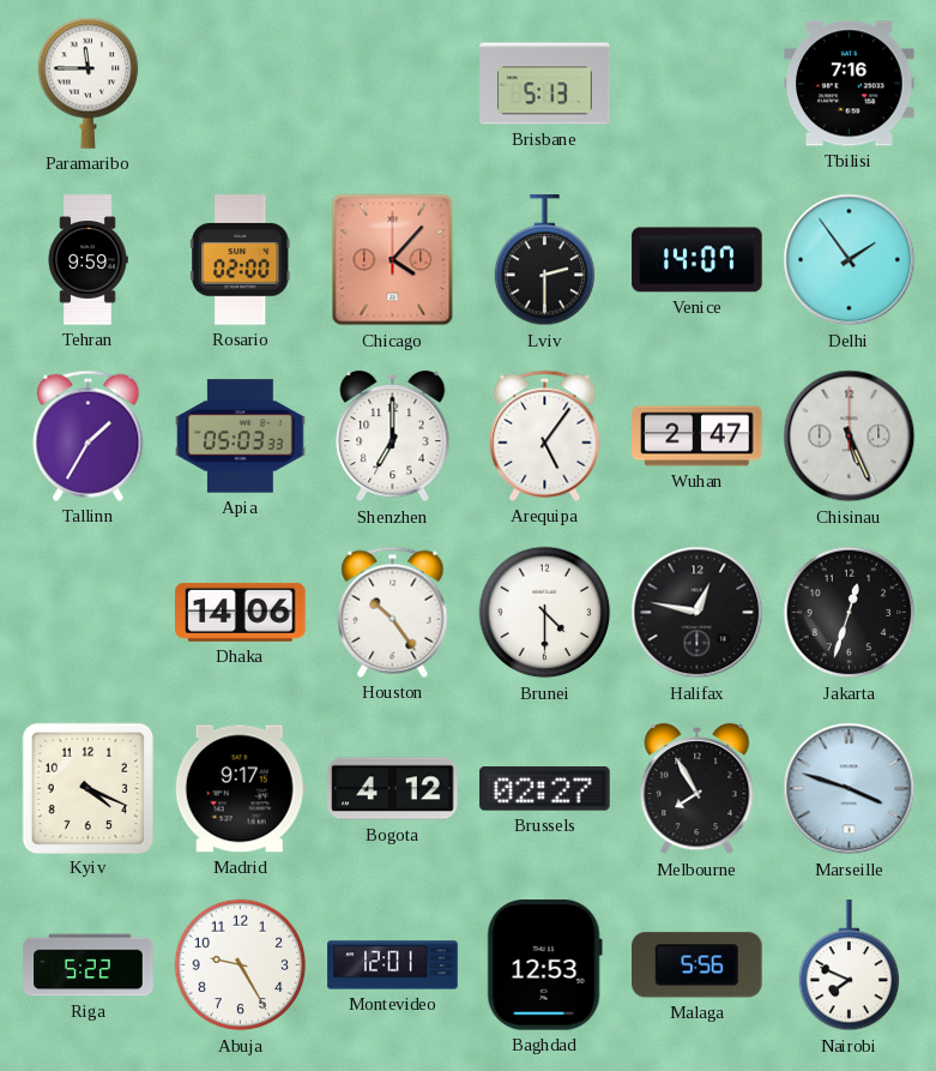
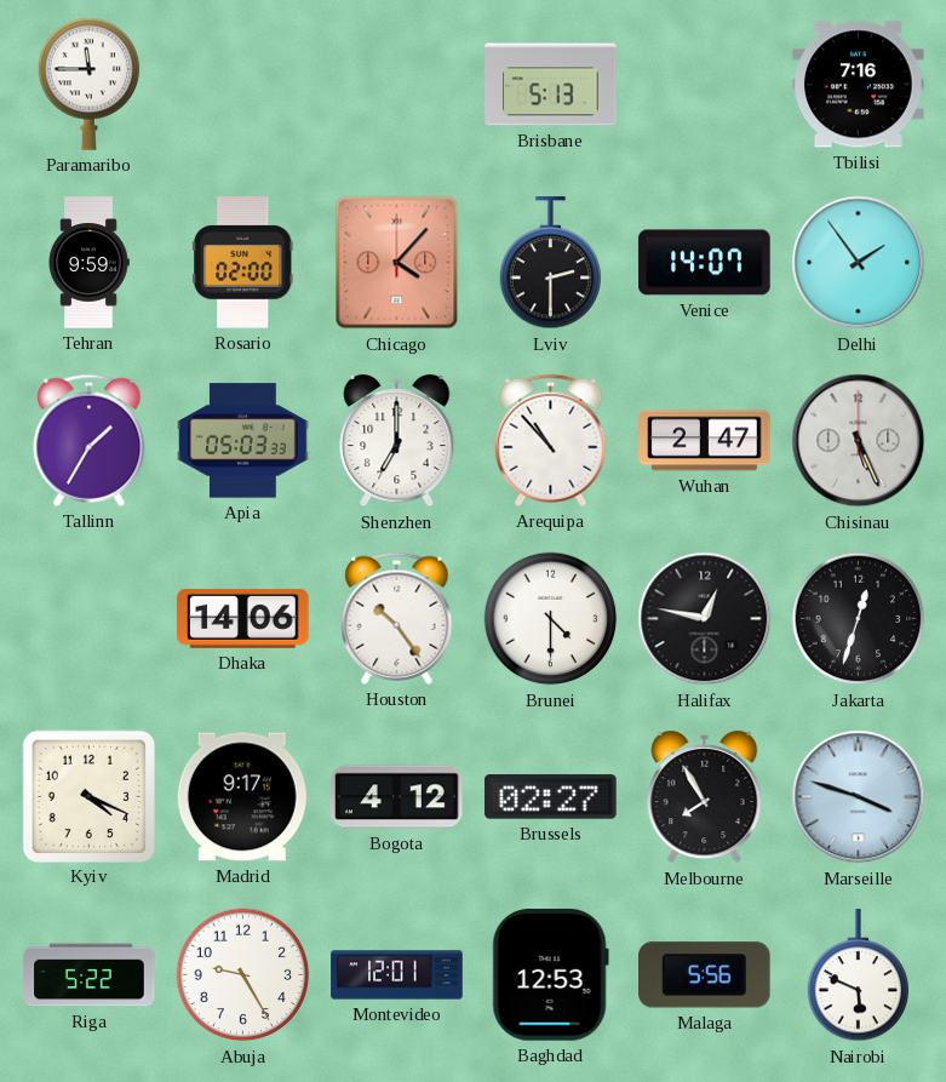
Arequipa: 5:06 -> 10:53 (551, 440)
Nairobi: 7:49 -> 5:49 (859, 975)
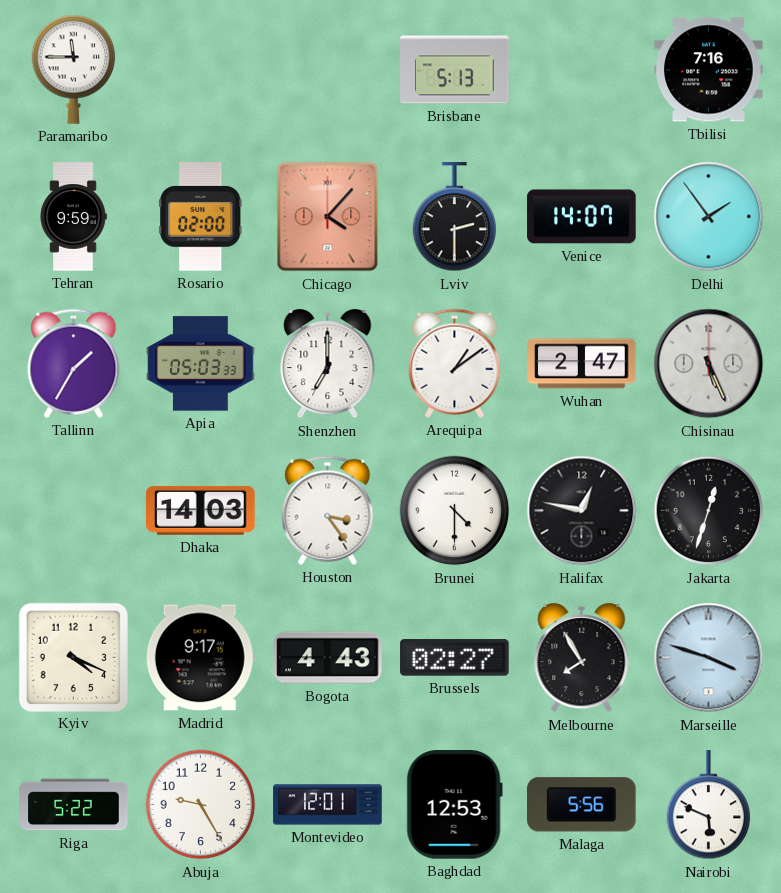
Arequipa: 10:53 -> 1:09 (455, 363)
Dhaka: 14:06 -> 14:03 (201, 510)
Houston: 10:24 -> 3:24 (328, 510)
Bogota: 4:12 -> 4:43 (328, 658)
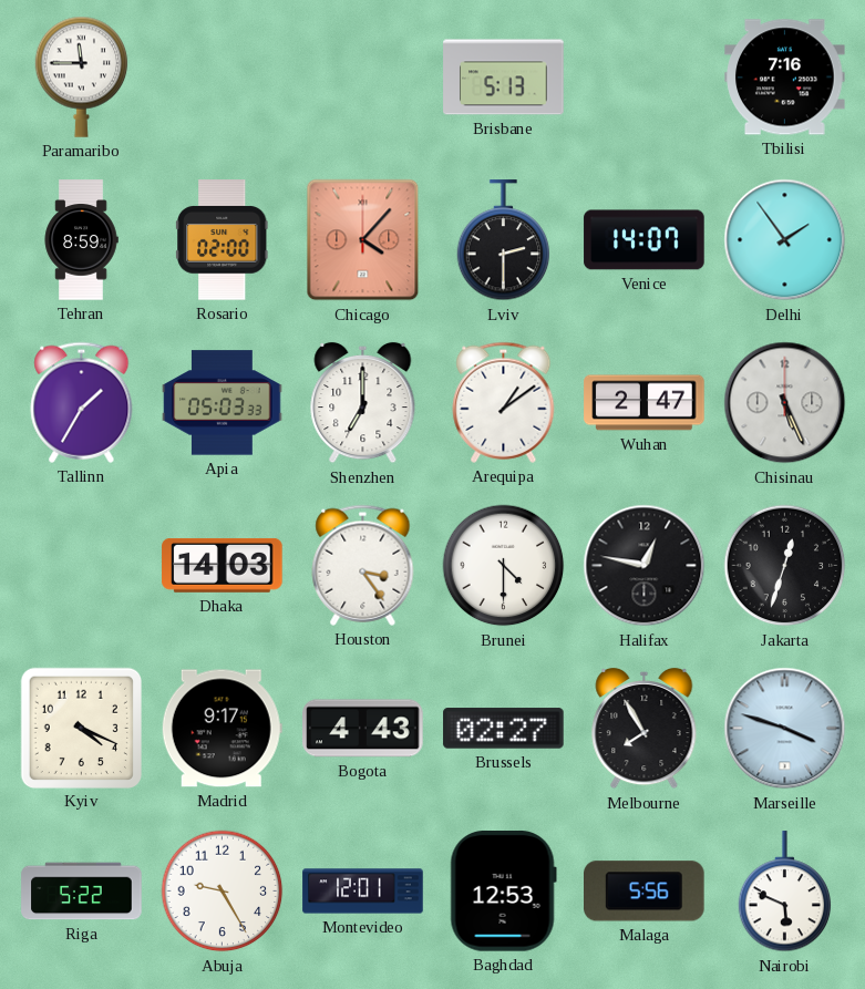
Tehran: 9:59 -> 8:59 (81, 240)
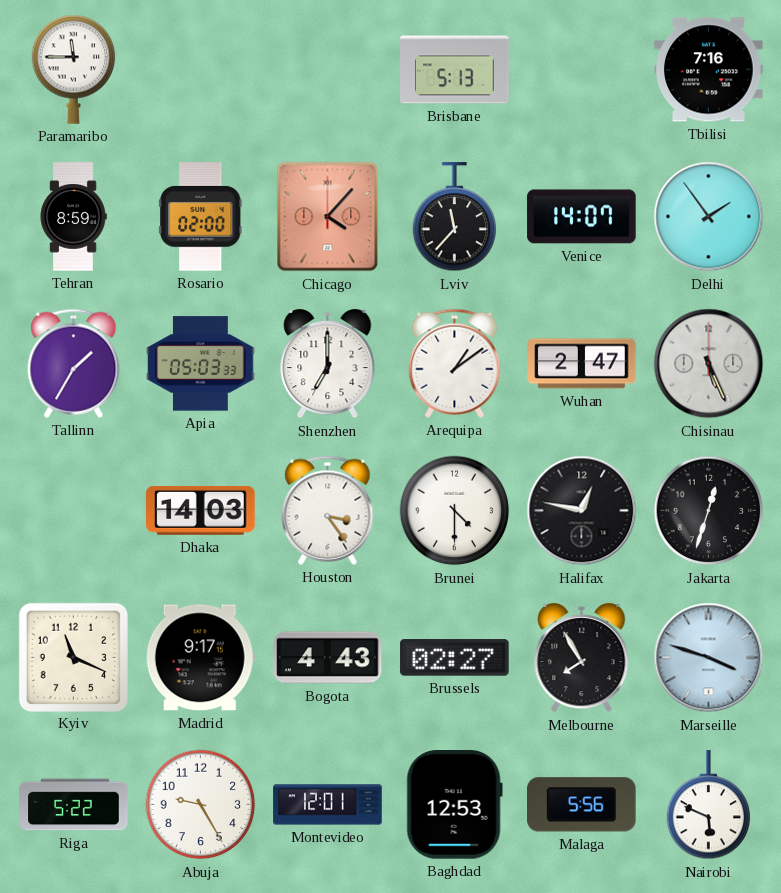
Lviv: 2:30 -> 11:37 (455, 217)
Kyiv: 4:19 -> 11:19 (73, 657)
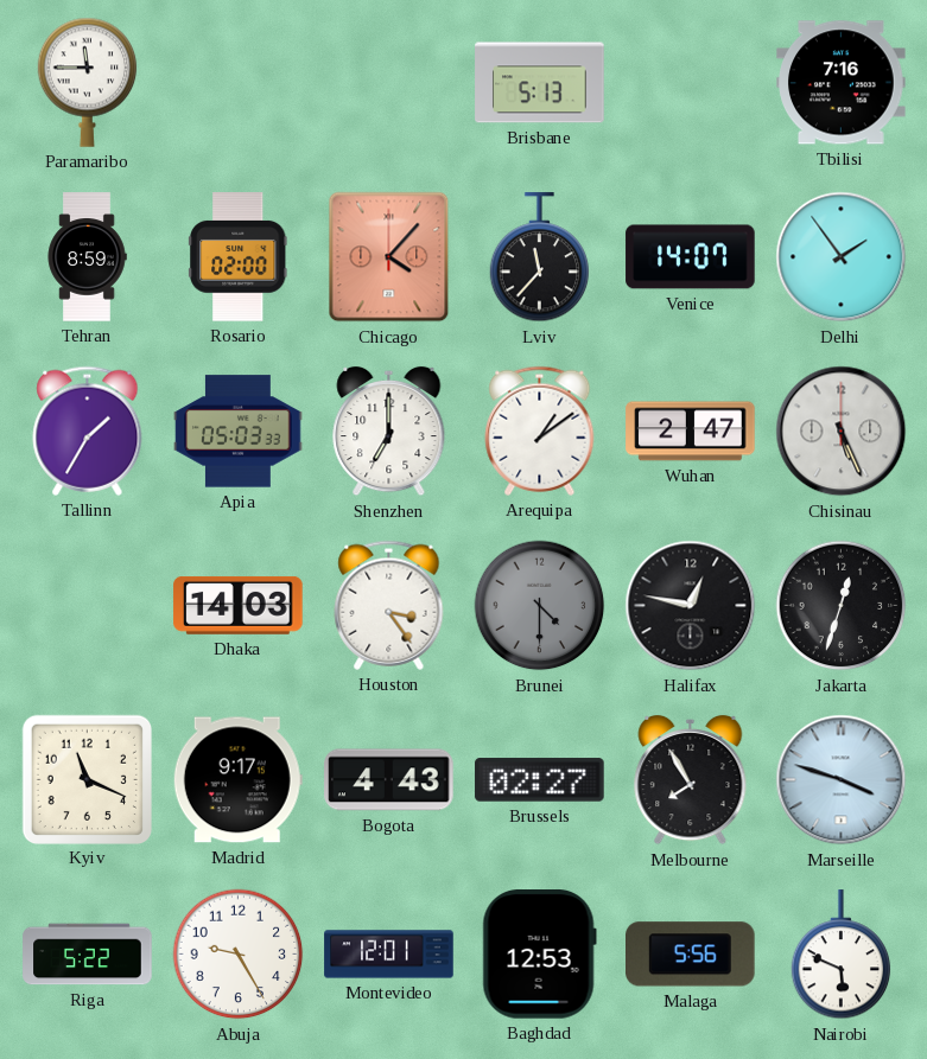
Brunei dial: white -> grey (540, 606)
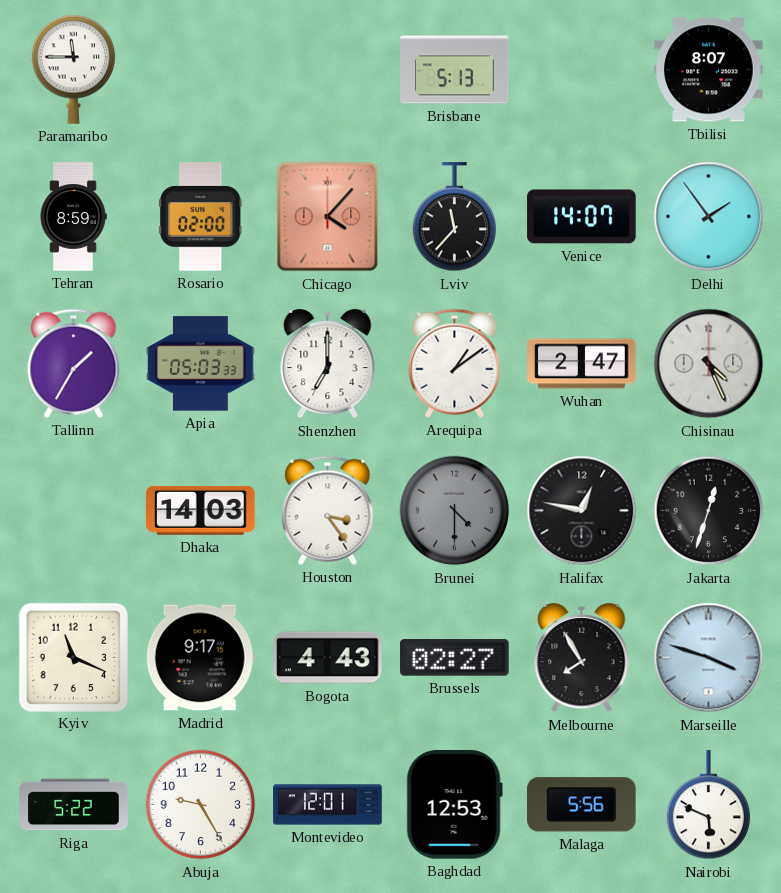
Tbilisi: 7:16 -> 8:07 (709, 70)
Chisinau: 5:26 -> 4:26 (709, 364)
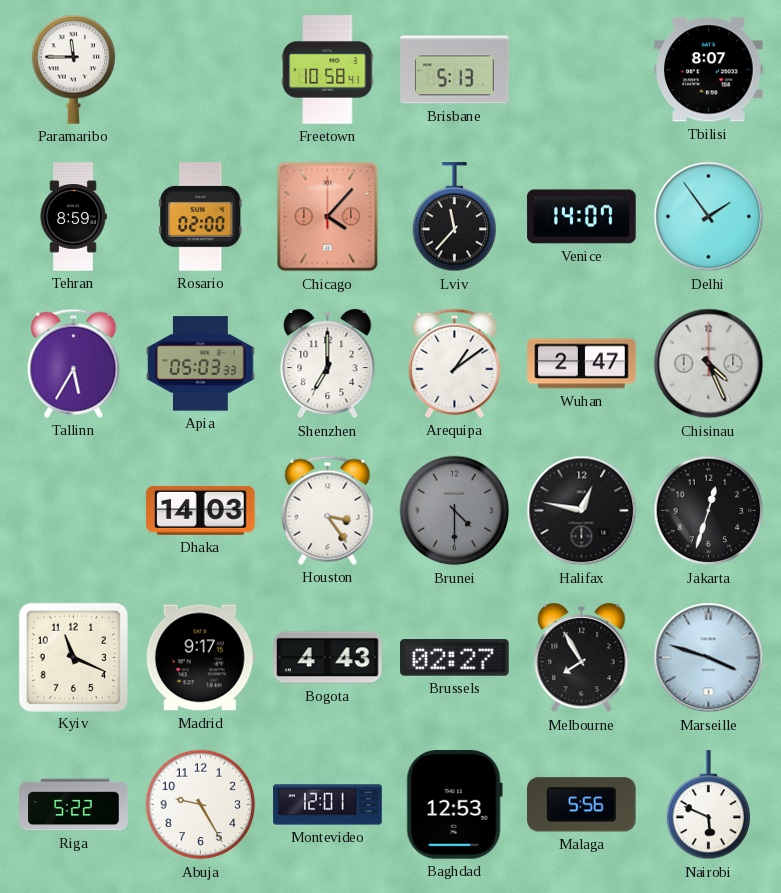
Freetown: none -> 10:58 (328, 70)
Tallinn: 1:35 -> 5:35 (74, 363)
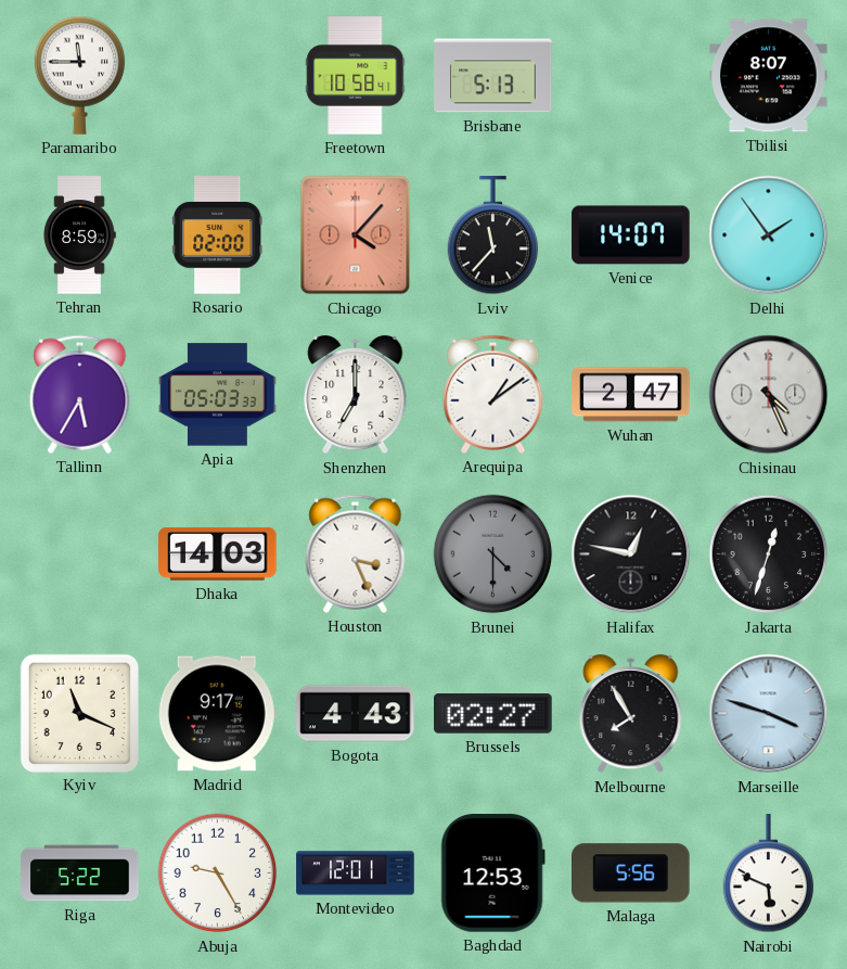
Houston: 3:24 -> 3:26 (356, 553)
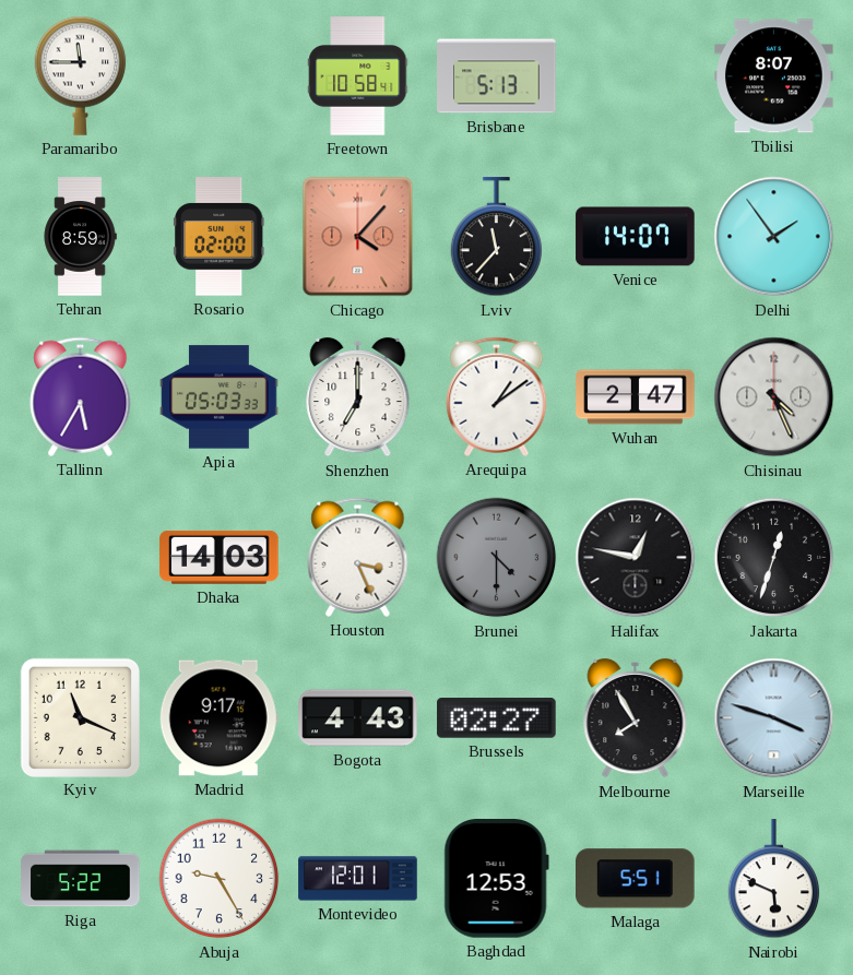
Malaga: 5:56 -> 5:51 (636, 879)
